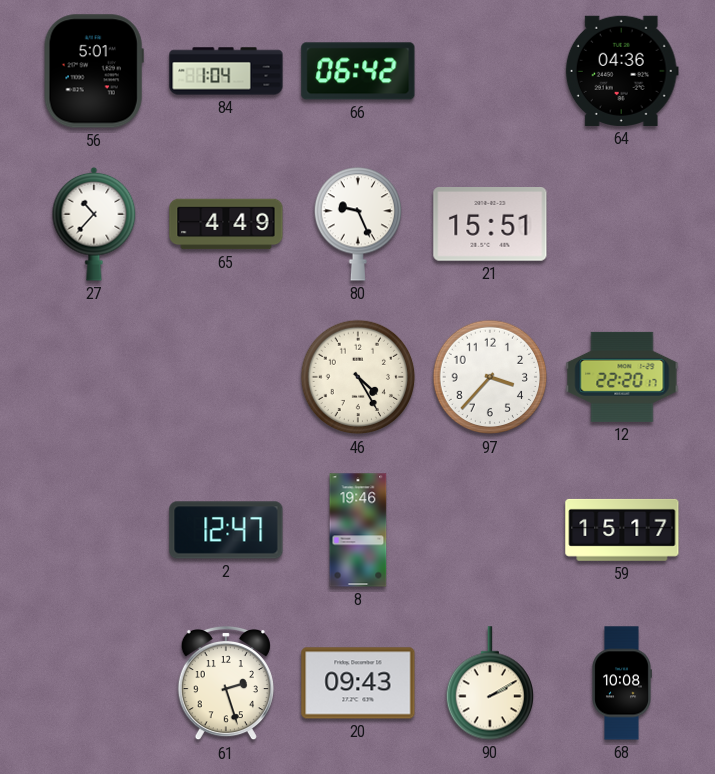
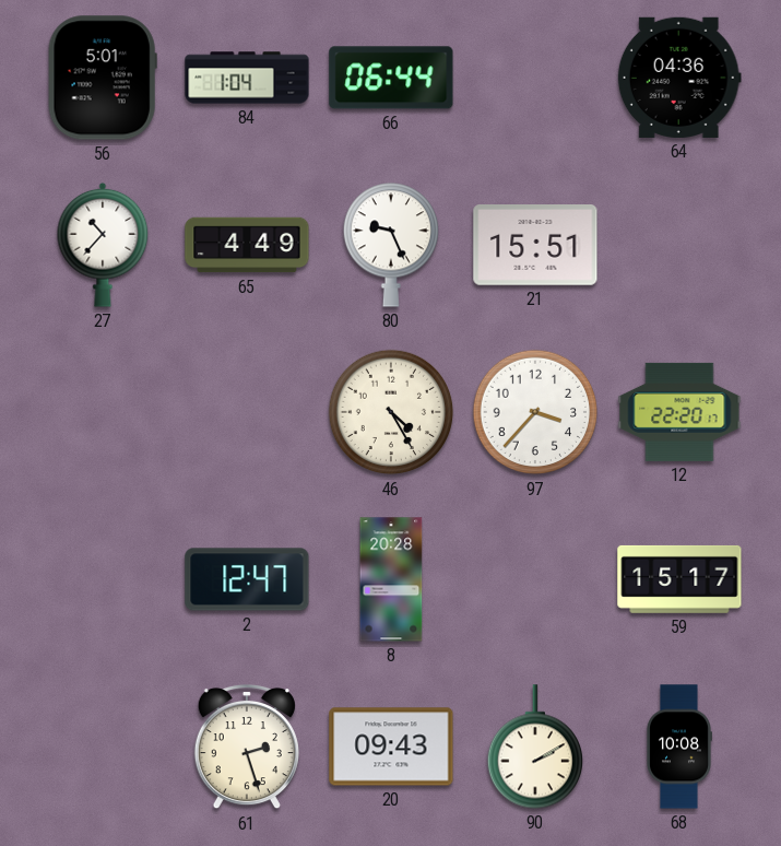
66: 06:42 -> 06:44 (391, 78)
8: 19:46 -> 20:28 (391, 579)
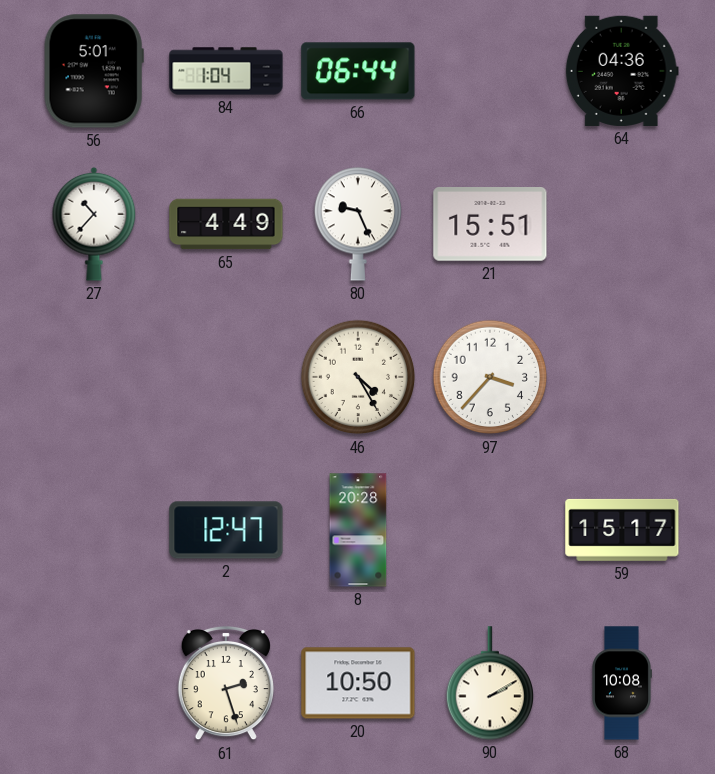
12: 22:20 -> none (679, 412)
20: 09:43 -> 10:50 (358, 683)
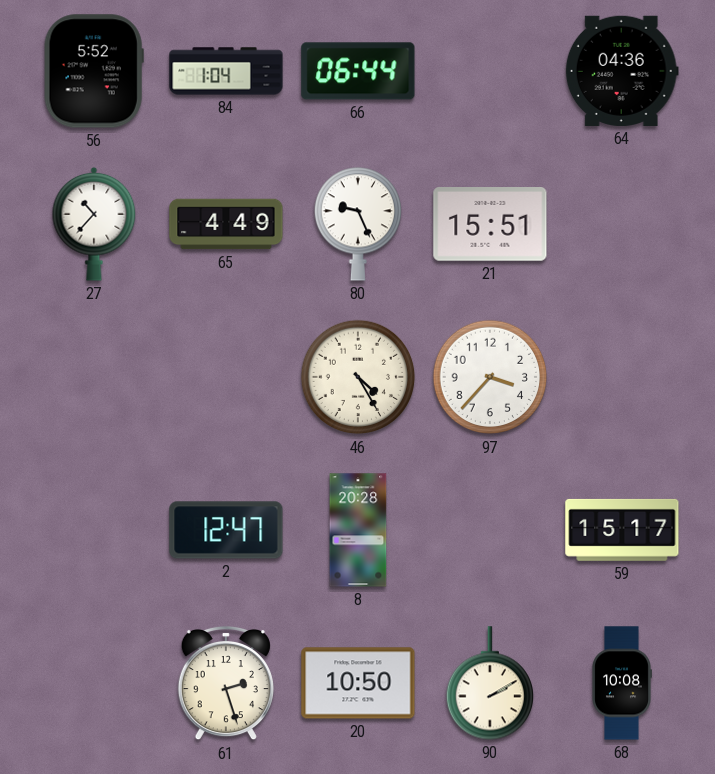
56: 5:01 -> 5:52 (94, 71)
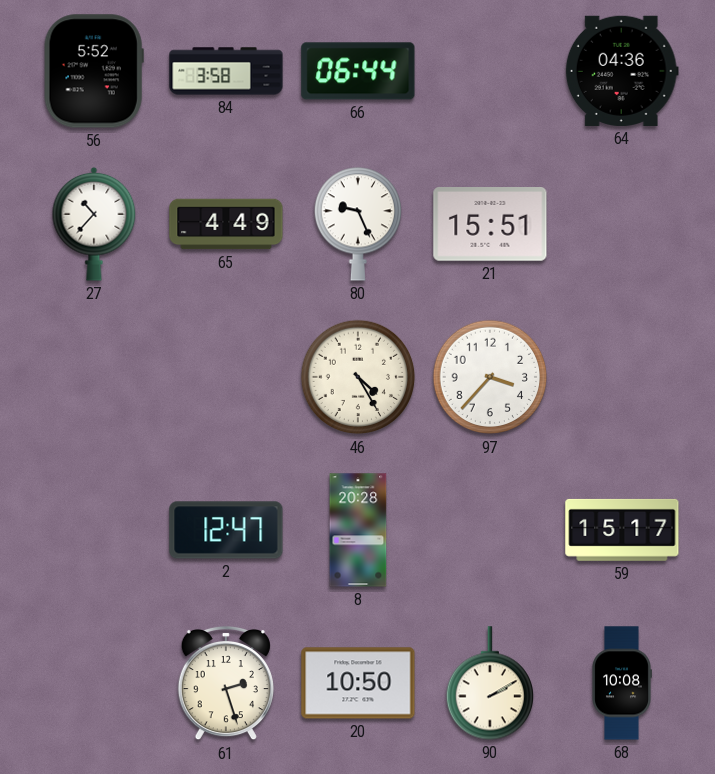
84: 1:04 -> 3:58 (226, 71)
